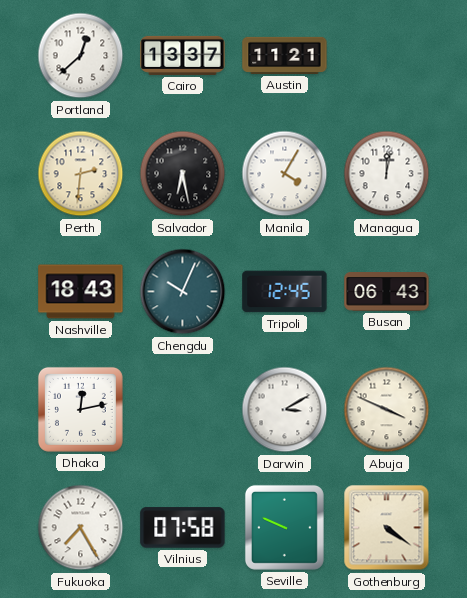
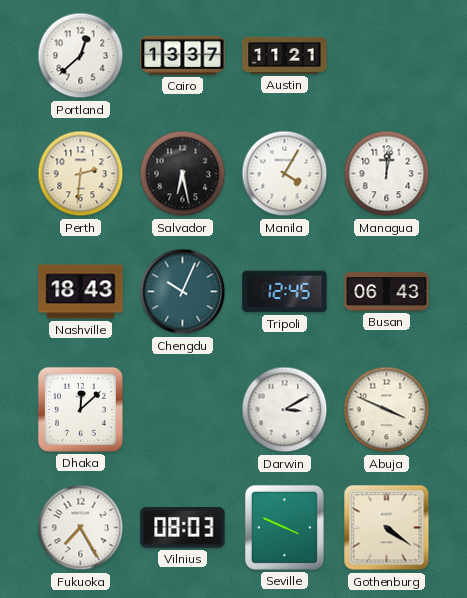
Dhaka: 12:13 -> 12:08 (80, 409)
Vilnius: 07:58 -> 08:03 (183, 528)
Seville: 9:49 -> 3:49 (284, 527)
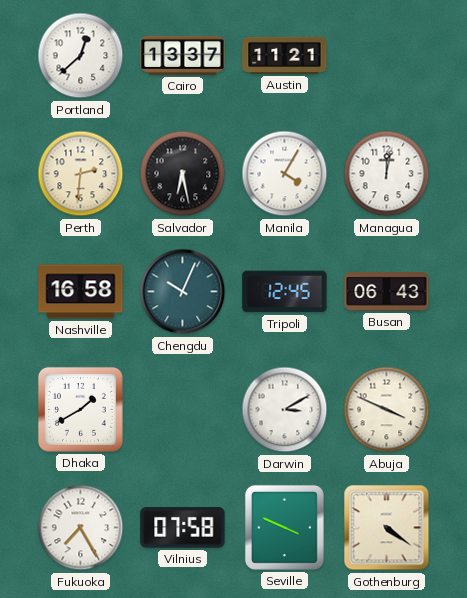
Nashville: 18:43 -> 16:58 (81, 292)
Dhaka: 12:08 -> 1:40 (80, 409)
Vilnius: 08:03 -> 07:58 (183, 528)
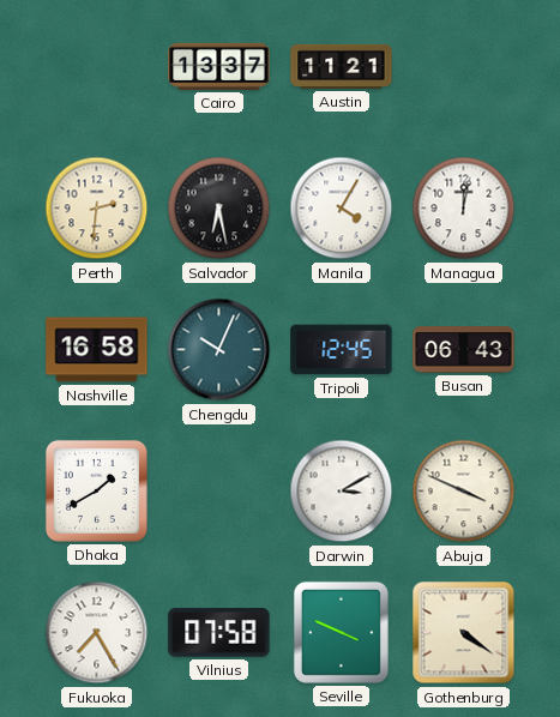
Portland: 12:38 -> none (81, 56)
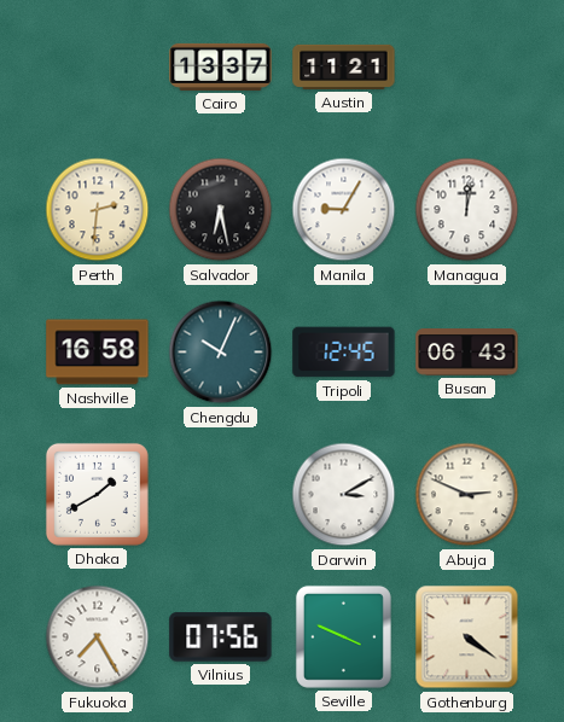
Manila: 4:05 -> 9:05 (344, 210)
Abuja: 3:49 -> 2:49 (467, 495)
Vilnius: 07:58 -> 07:56 (221, 637)
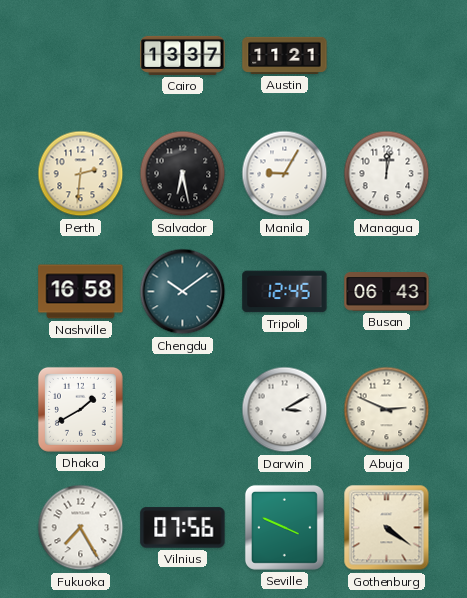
Chengdu: 10:04 -> 10:09 (183, 292)
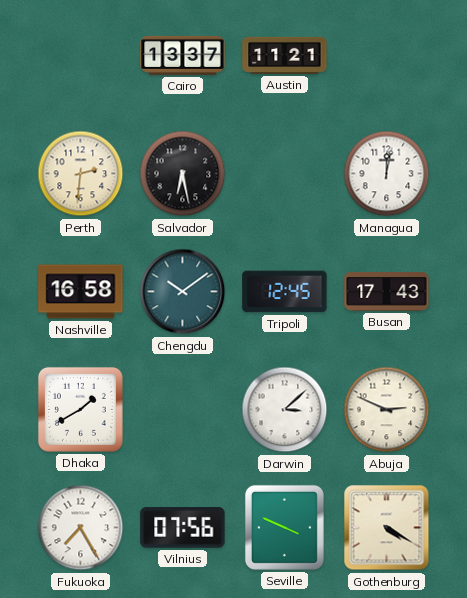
Manila: 9:05 -> none (285, 174)
Busan: 06:43 -> 17:43 (387, 292)
Darwin: 3:10 -> 3:08 (285, 410)
Gothenburg: 4:21 -> 4:20 (387, 528)
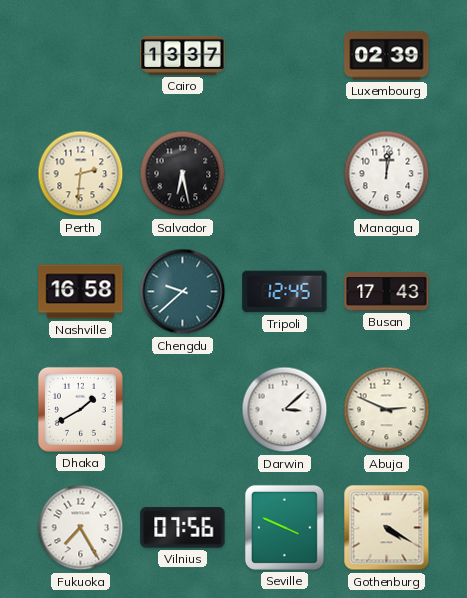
Austin: 11:21 -> none (285, 55)
Luxembourg: none -> 02:39 (387, 56)
Chengdu: 10:09 -> 9:38 (183, 292)
